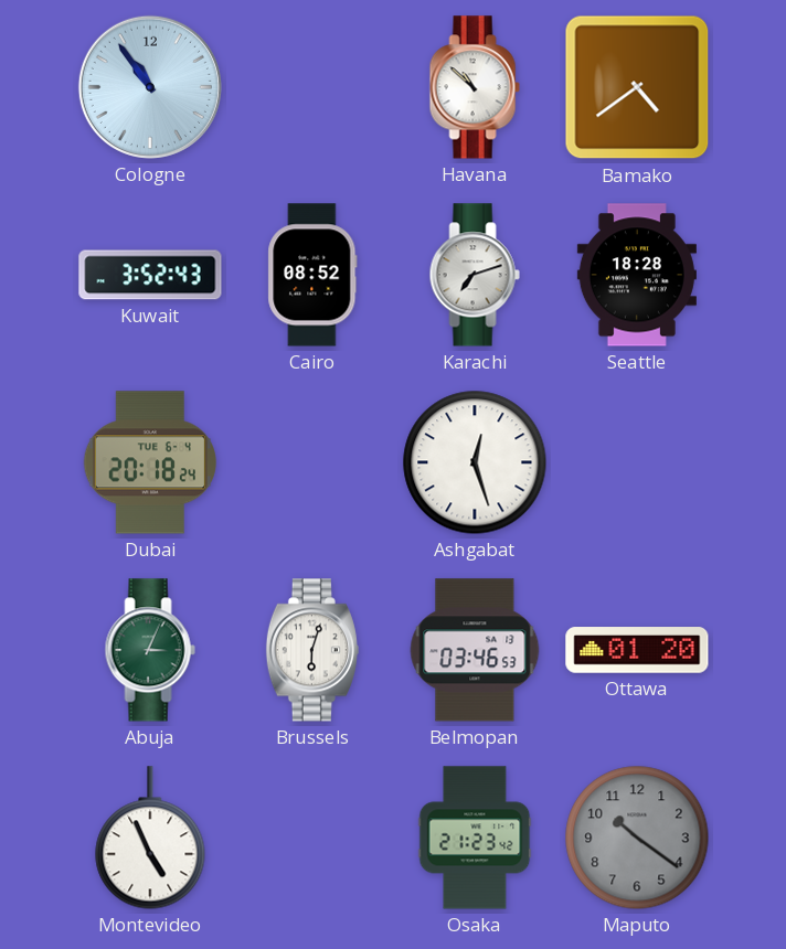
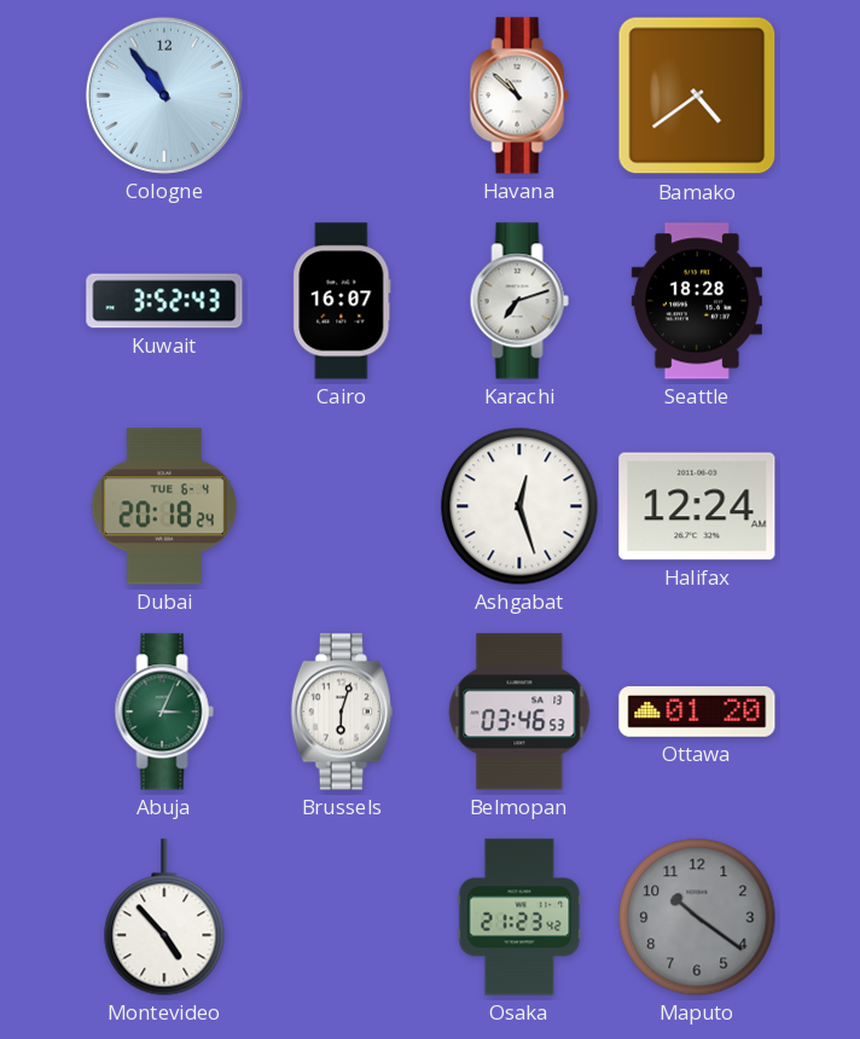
Cairo: 08:52 -> 16:07 (342, 301)
Halifax: none -> 12:24 (697, 506)
Montevideo: 4:56 -> 4:53 (164, 917)
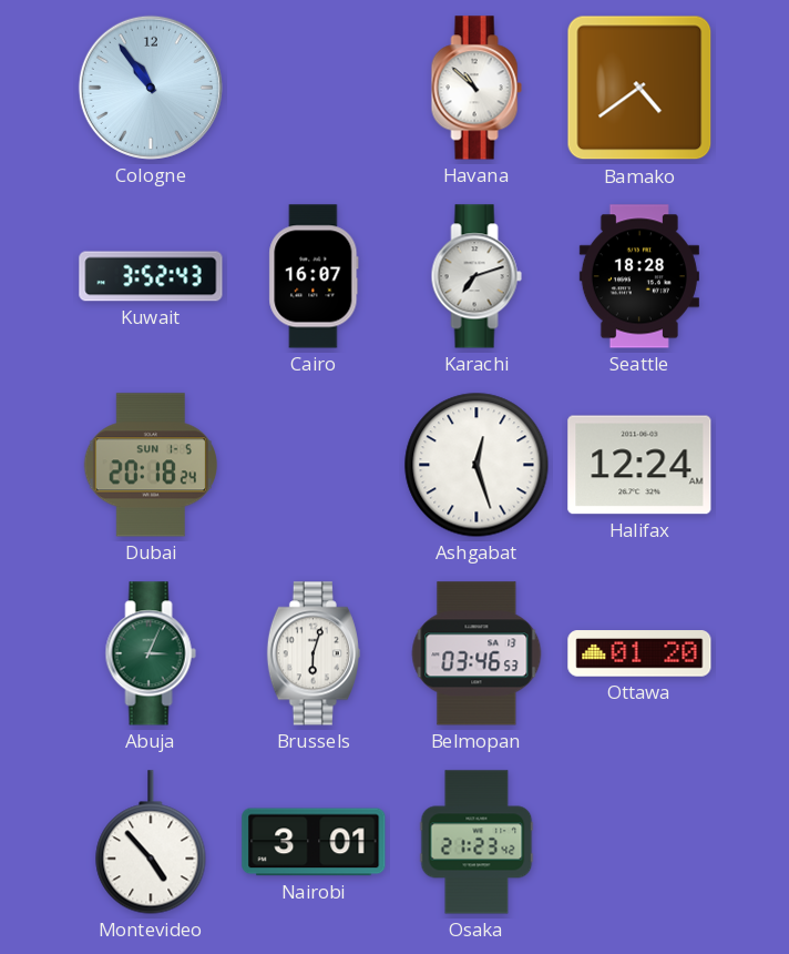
Dubai date: TUE 6-4 -> SUN 1-5 (150, 465)
Nairobi: none -> 3:01 (314, 842)
Maputo: 10:21 -> none (697, 917)
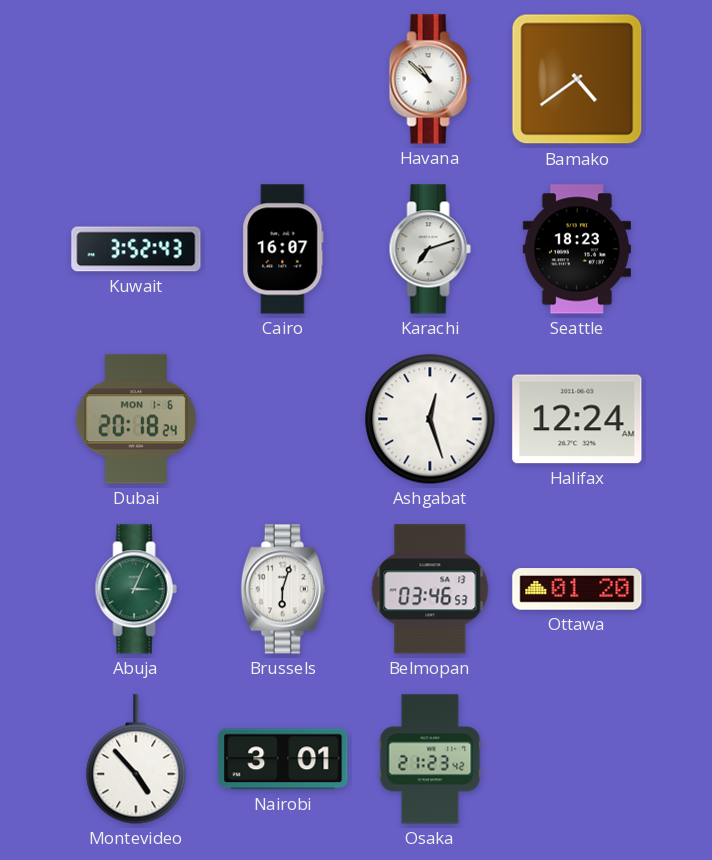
Cologne: 10:54 -> none (151, 88)
Seattle: 18:28 -> 18:23 (577, 249)
Dubai date: SUN 1-5 -> MON 1-6 (135, 419)
